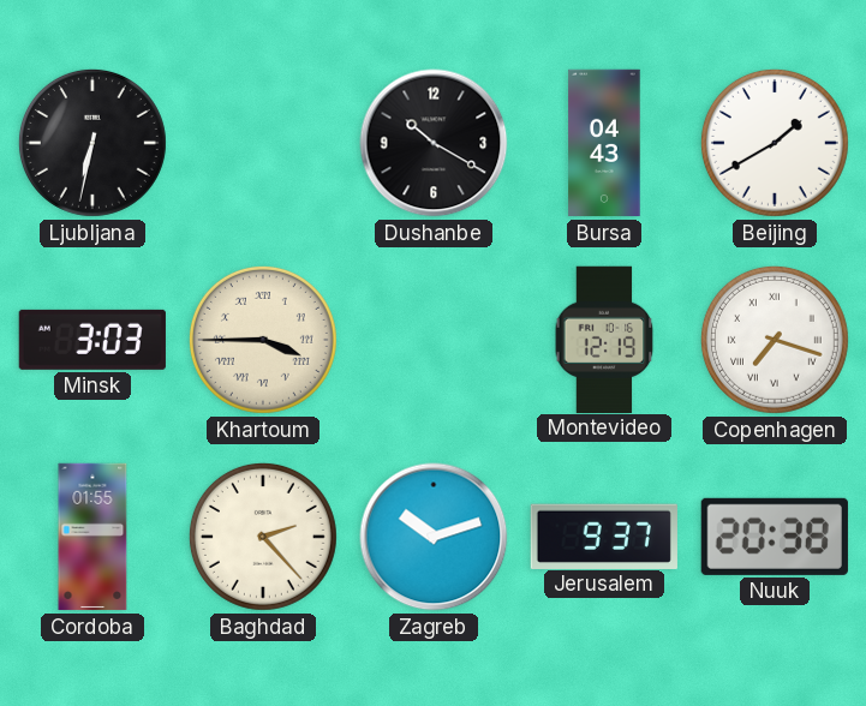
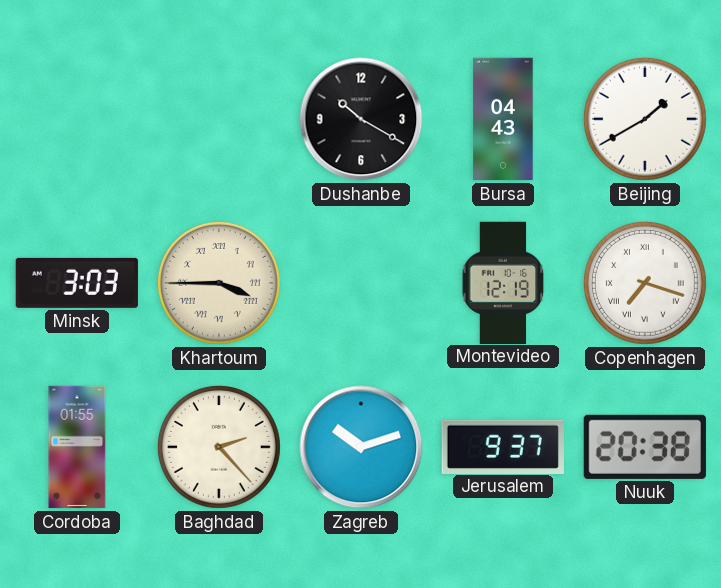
Ljubljana: 6:32 -> none (92, 143)
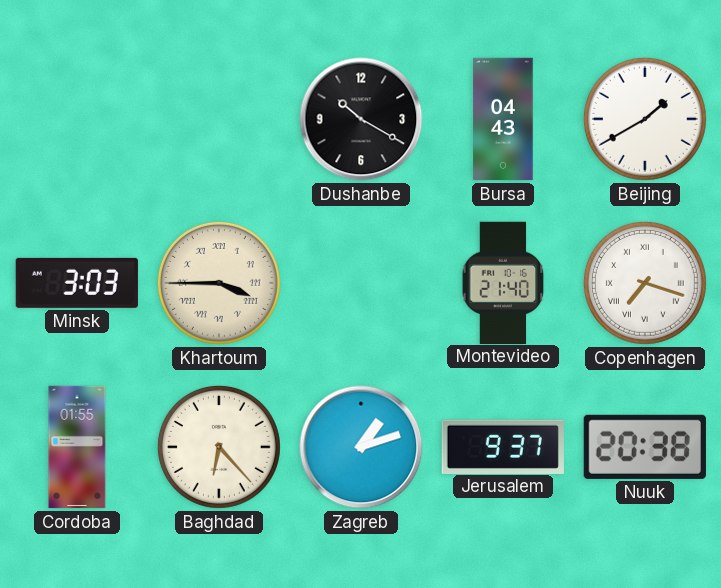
Montevideo: 12:19 -> 21:40 (503, 282)
Baghdad: 2:23 -> 6:23 (219, 447)
Zagreb: 10:12 -> 1:12 (361, 447)
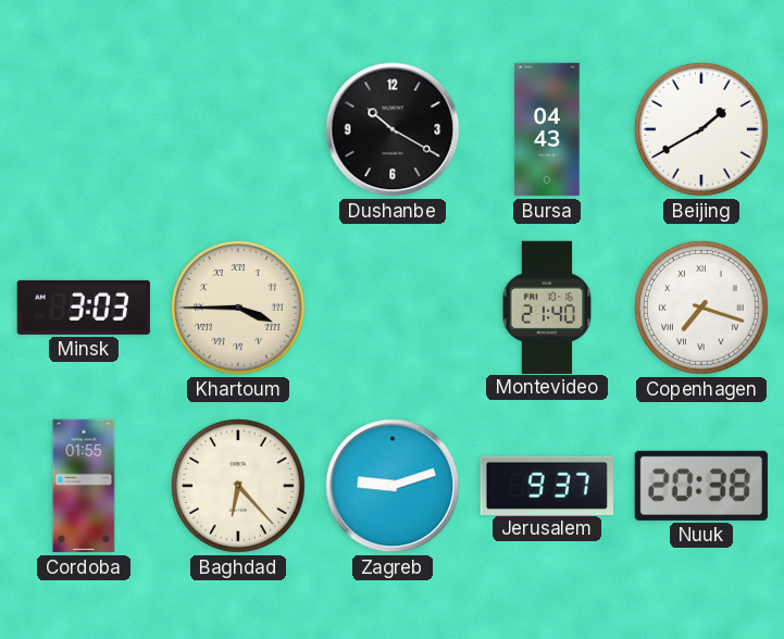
Zagreb: 1:12 -> 9:12 (393, 486)
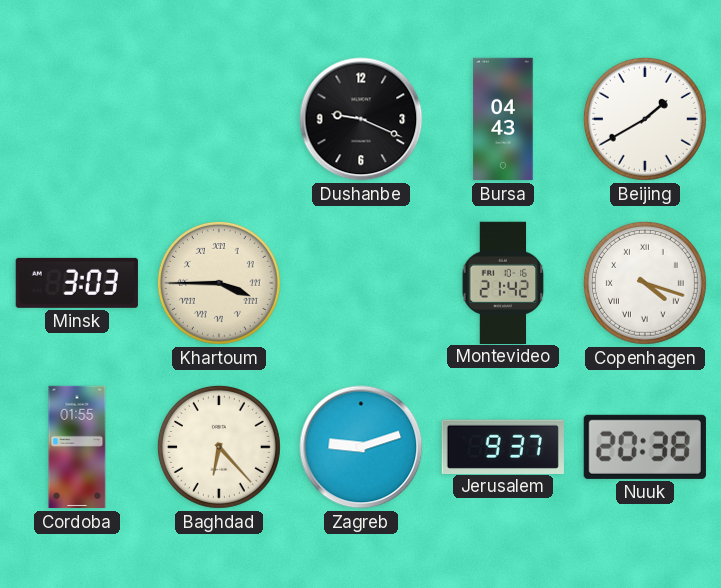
Dushanbe: 10:20 -> 9:19 (361, 119)
Montevideo: 21:40 -> 21:42 (503, 282)
Copenhagen: 7:18 -> 4:18 (645, 283)
